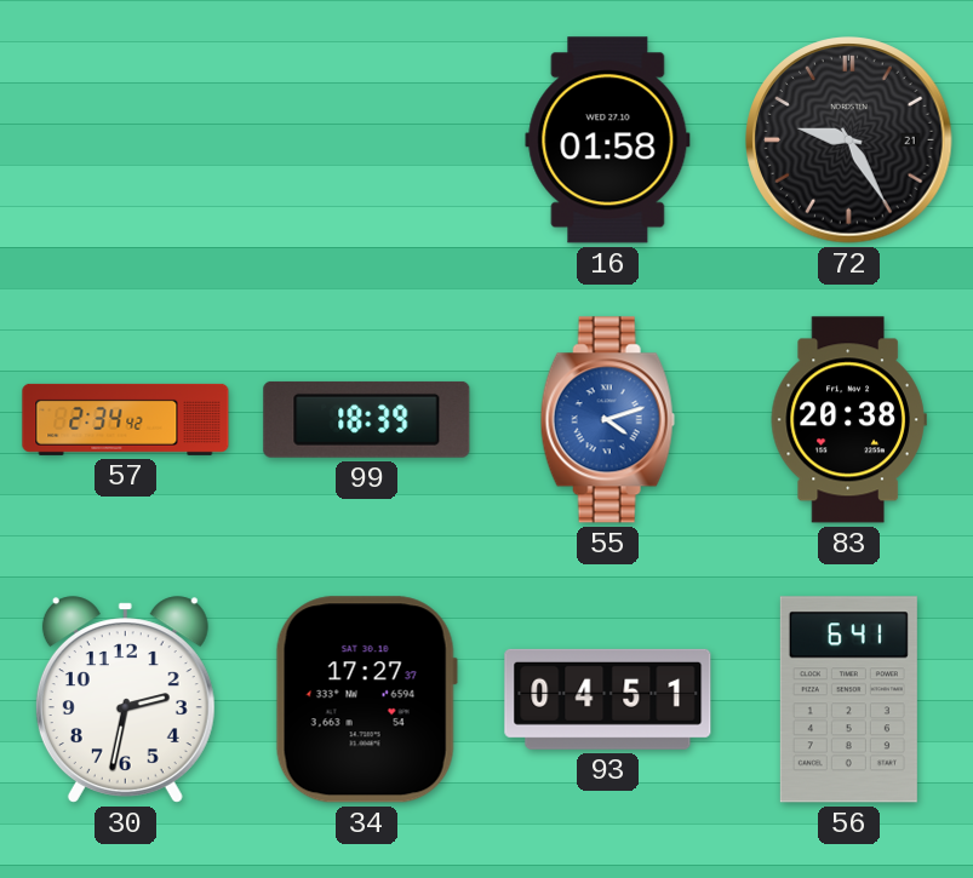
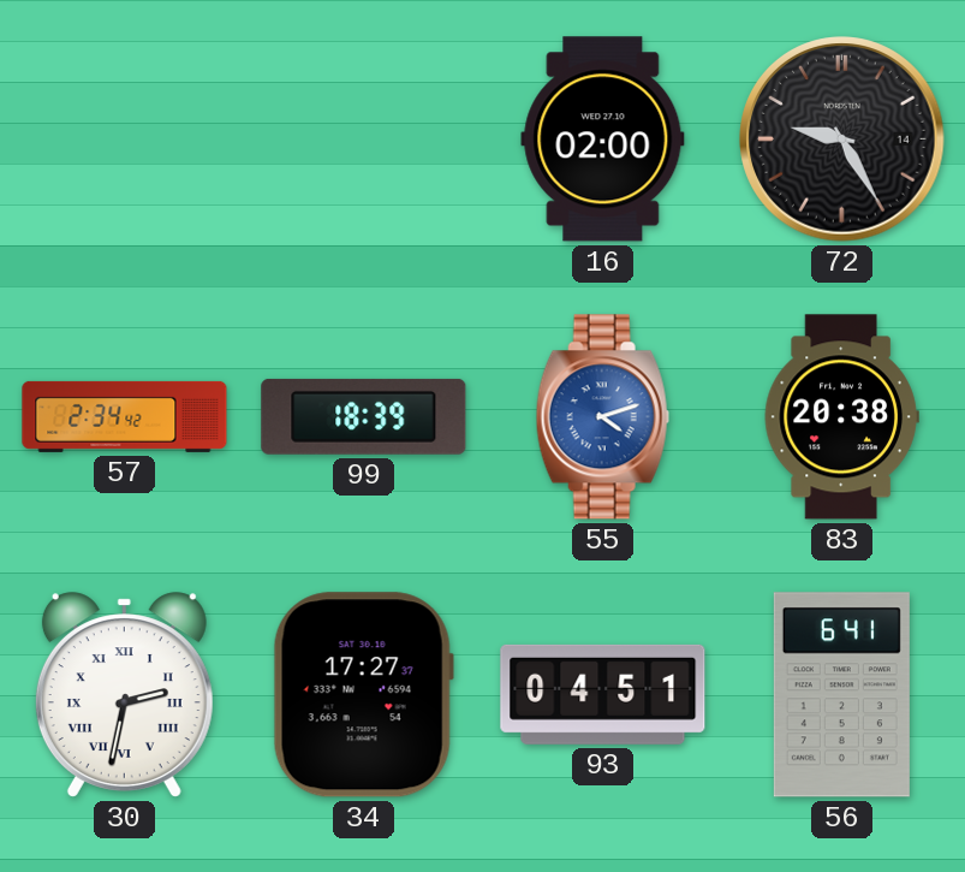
16: 01:58 -> 02:00 (603, 140)
72 date: 21 -> 14 (842, 140)
30 numerals: Arabic -> Roman (124, 695)
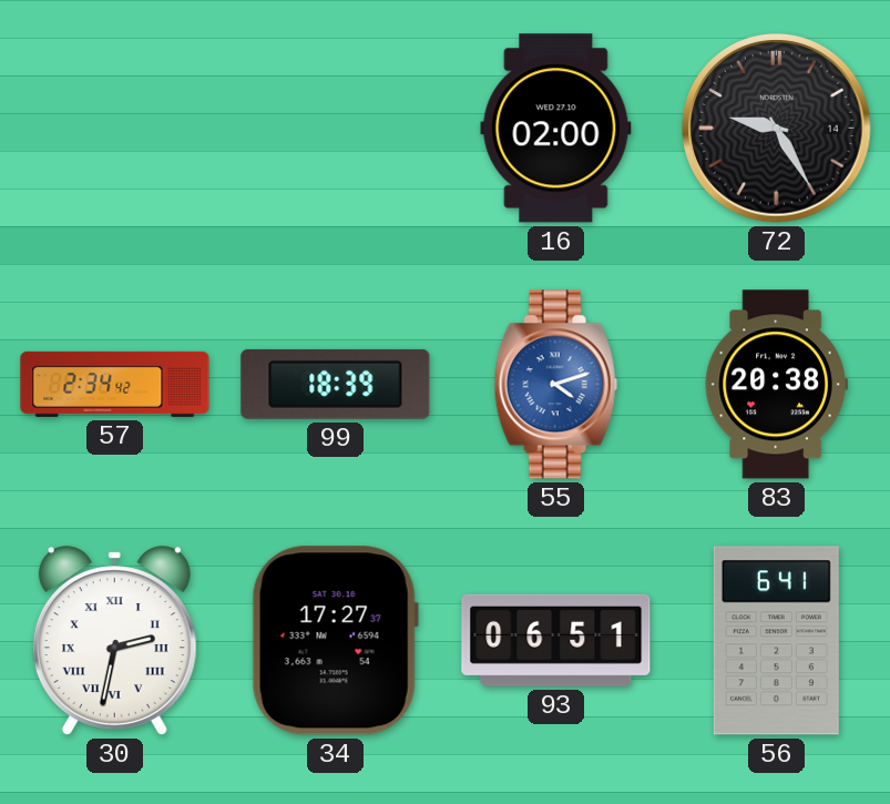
93: 04:51 -> 06:51 (556, 640)
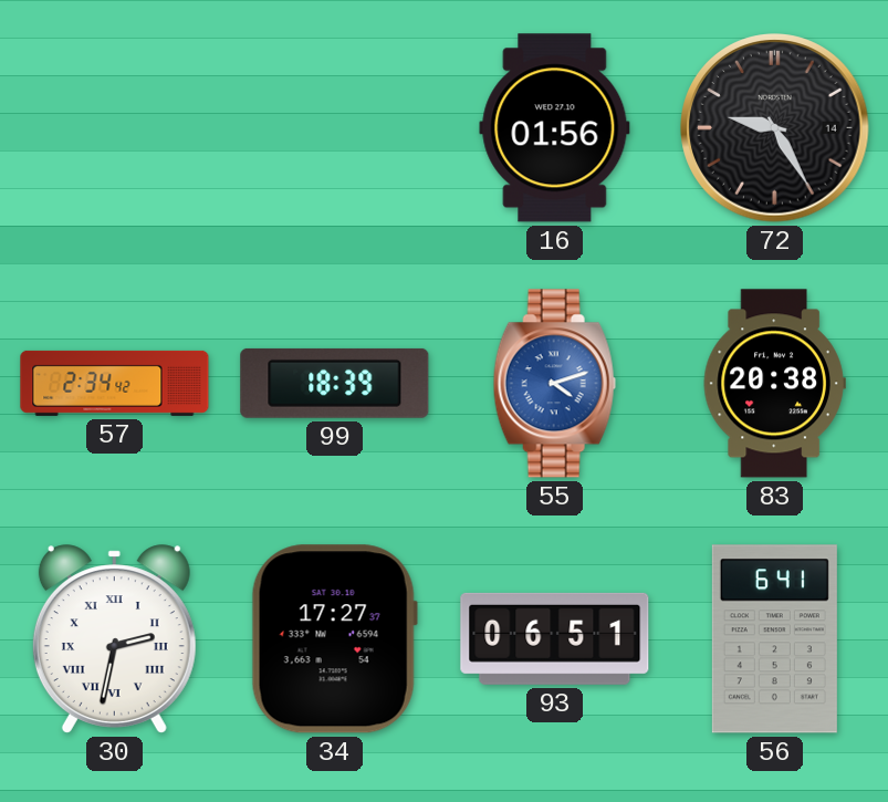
16: 02:00 -> 01:56 (555, 128)
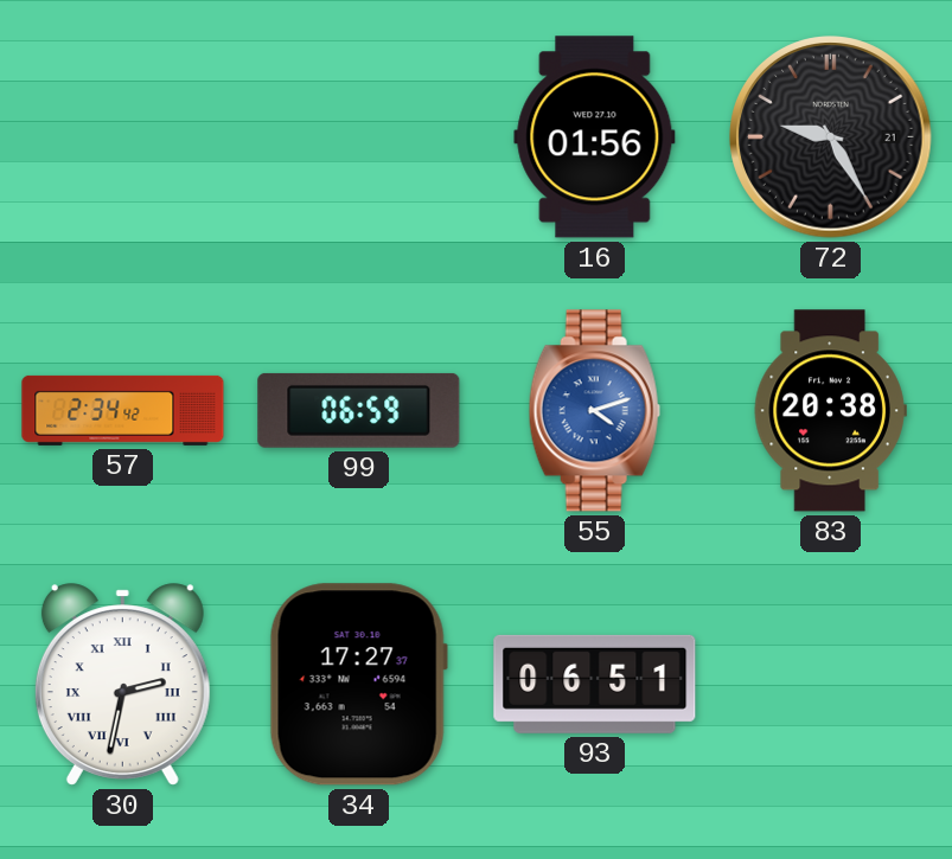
72 date: 14 -> 21 (831, 137)
99: 18:39 -> 06:59 (359, 410)
56: 6:41 -> none (774, 639)
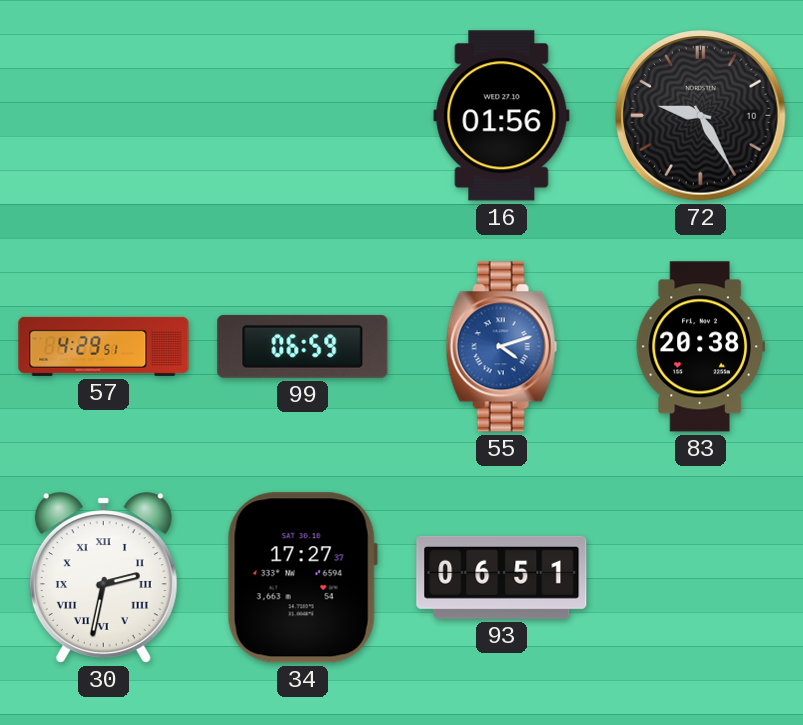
72 date: 21 -> 10 (701, 116)
57: 2:34 -> 4:29 (104, 346)
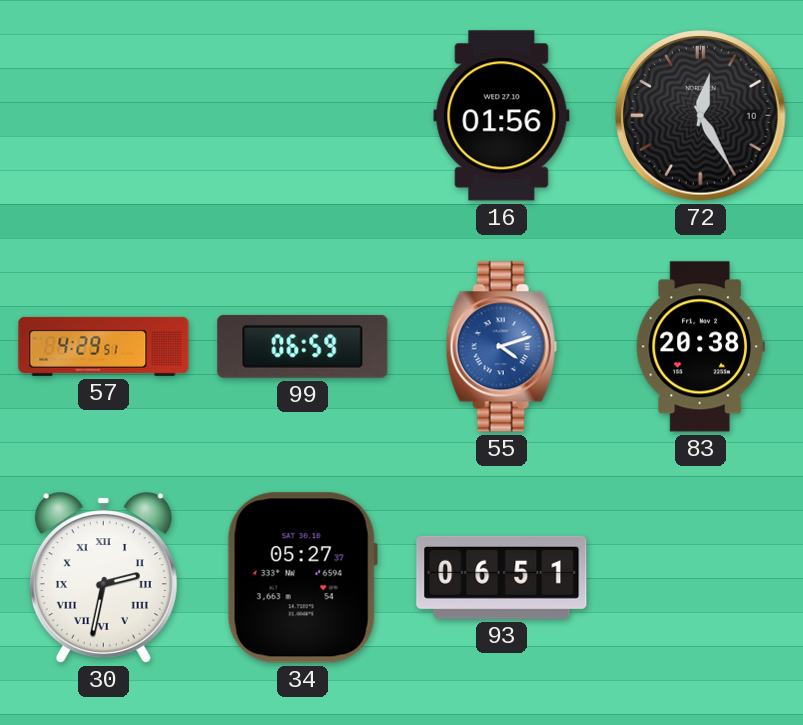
72: 9:25 -> 12:25 (701, 116)
34: 17:27 -> 05:27 (302, 578)
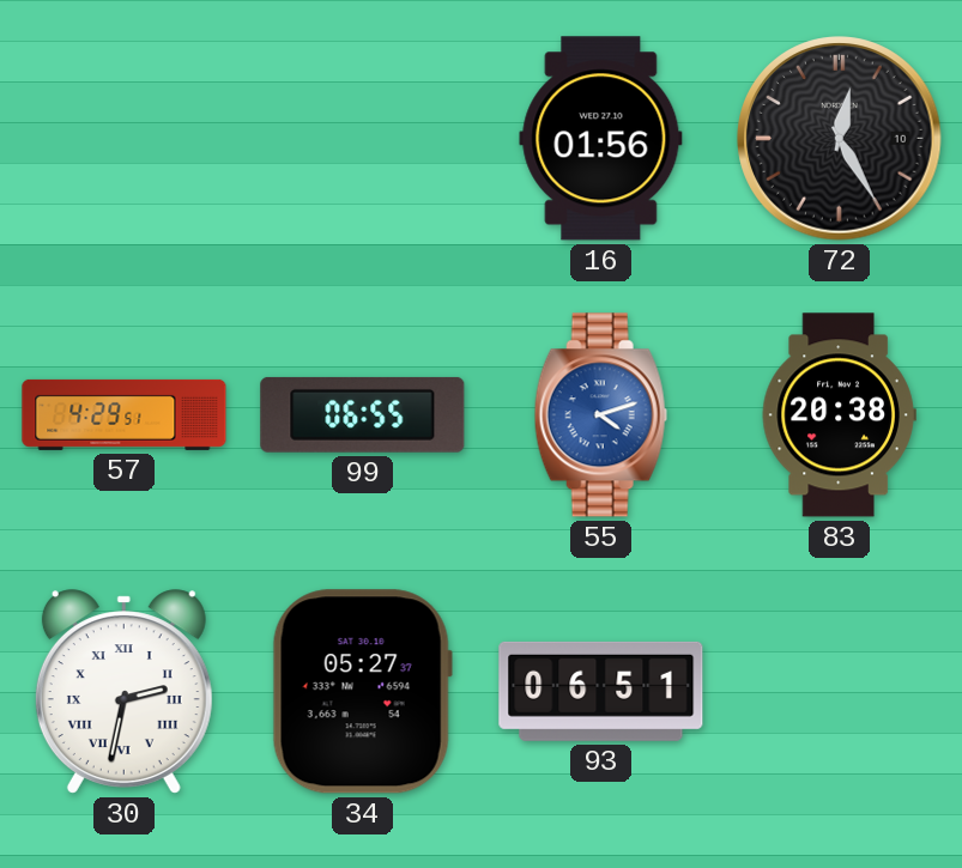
99: 06:59 -> 06:55 (363, 414)
